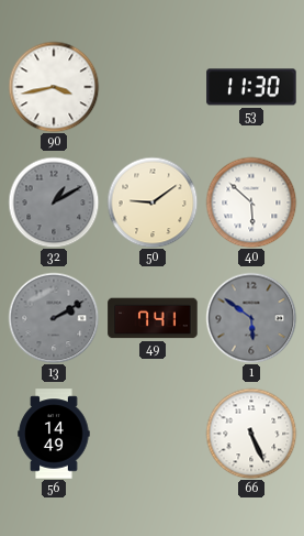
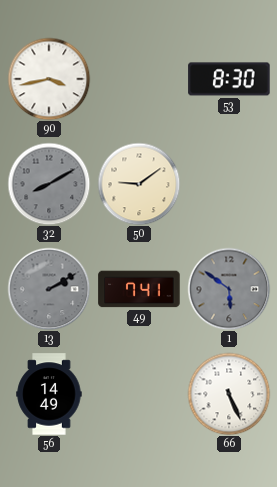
53: 11:30 -> 8:30 (229, 79)
32: 1:10 -> 8:10 (49, 184)
40: 5:52 -> none (251, 203)
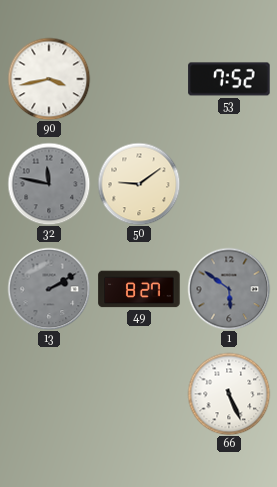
53: 8:30 -> 7:52 (229, 79)
32: 8:10 -> 11:47 (49, 184)
49: 7:41 -> 8:27 (139, 289)
56: 14:49 -> none (49, 394)
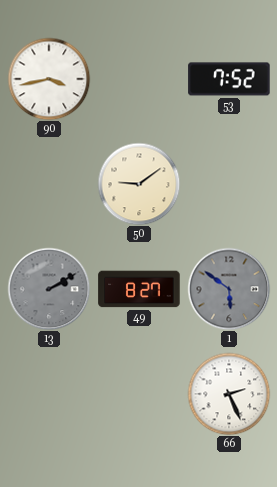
32: 11:47 -> none (49, 184)
66: 5:26 -> 2:26 (229, 394)
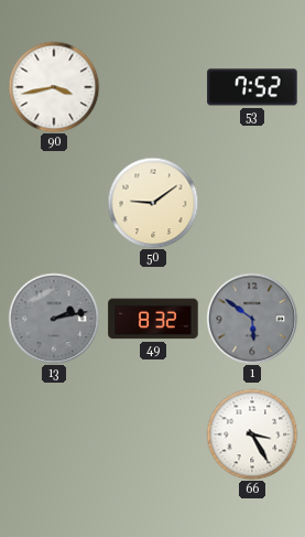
13: 2:10 -> 2:13 (54, 319)
49: 8:27 -> 8:32 (153, 319)
66: 2:26 -> 3:25 (252, 434)
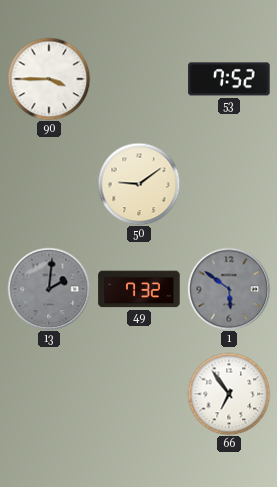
90: 3:43 -> 3:45 (49, 79)
13: 2:13 -> 2:01 (49, 289)
49: 8:32 -> 7:32 (139, 289)
66: 3:25 -> 6:54 (229, 394)
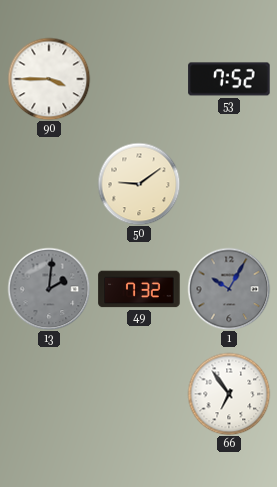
1: 5:51 -> 10:05 (229, 289)
